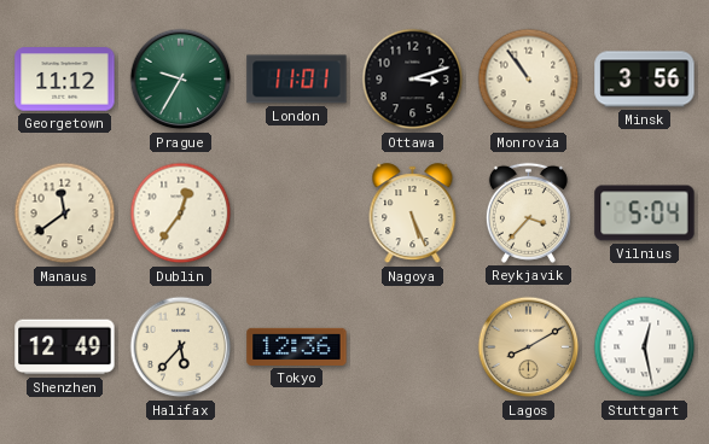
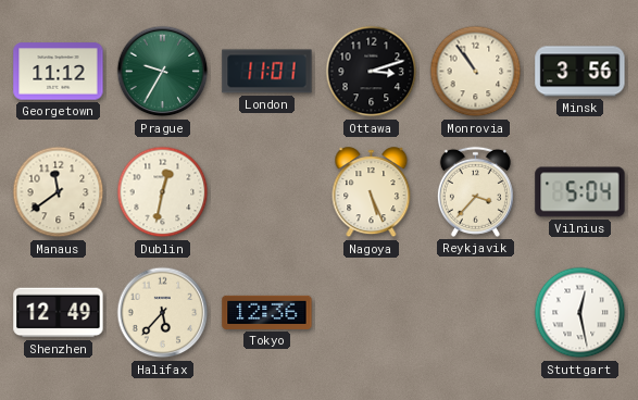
Dublin: 12:36 -> 12:32 (163, 192)
Lagos: 8:10 -> none (529, 347)
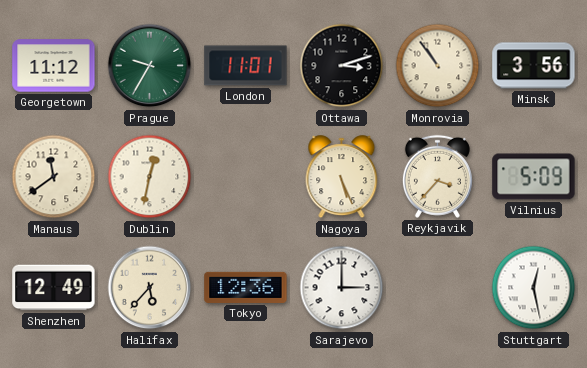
Vilnius: 5:04 -> 5:09 (534, 177)
Sarajevo: none -> 3:00 (342, 288)
